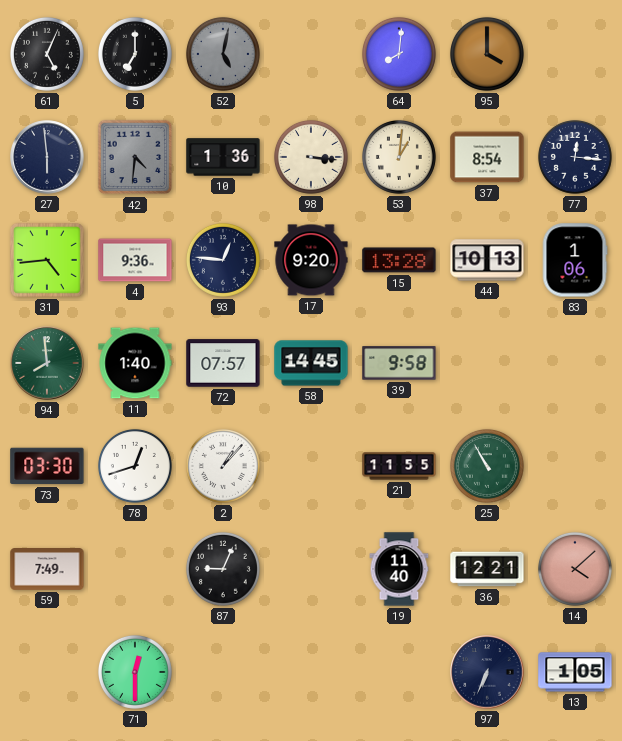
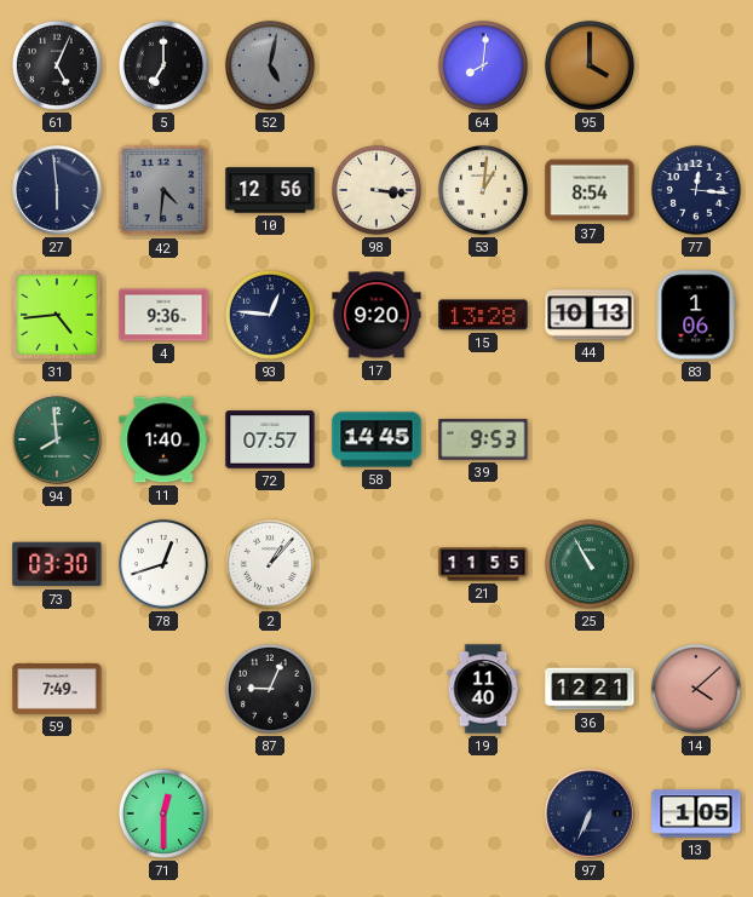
10: 1:36 -> 12:56 (270, 190)
39: 9:58 -> 9:53 (483, 439)
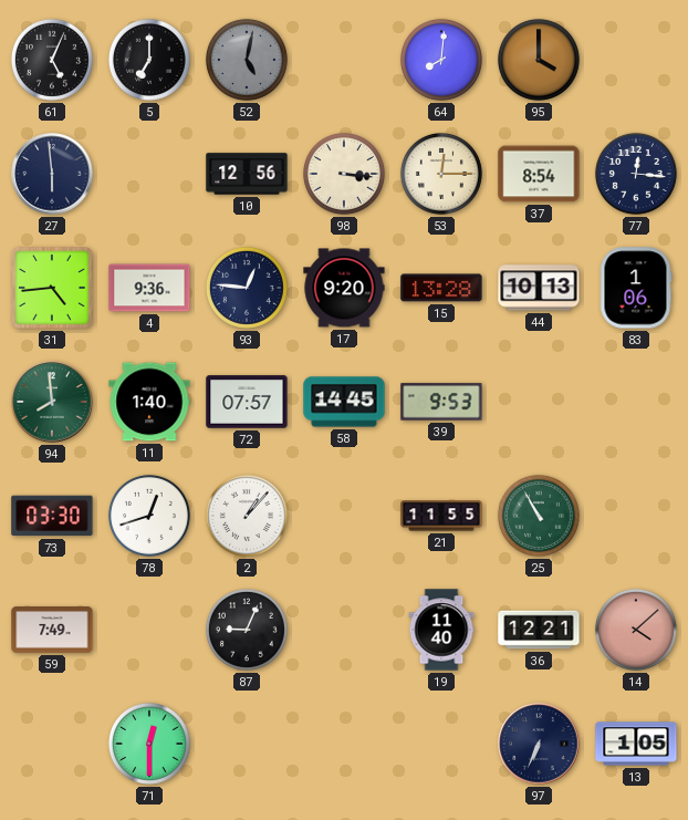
42: 4:31 -> none (163, 190)
53: 1:01 -> 12:15 (441, 174)
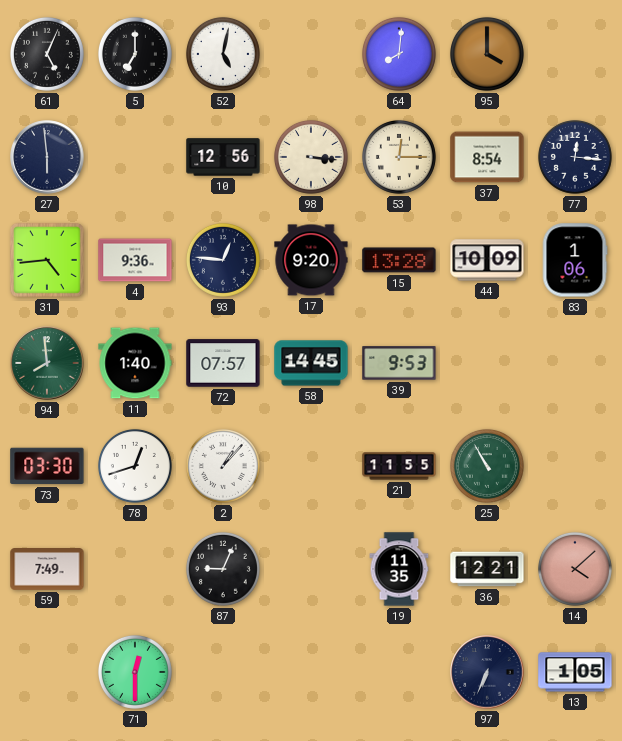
52 dial: grey -> white (223, 54)
44: 10:13 -> 10:09 (487, 260)
19: 11:40 -> 11:35 (399, 569)
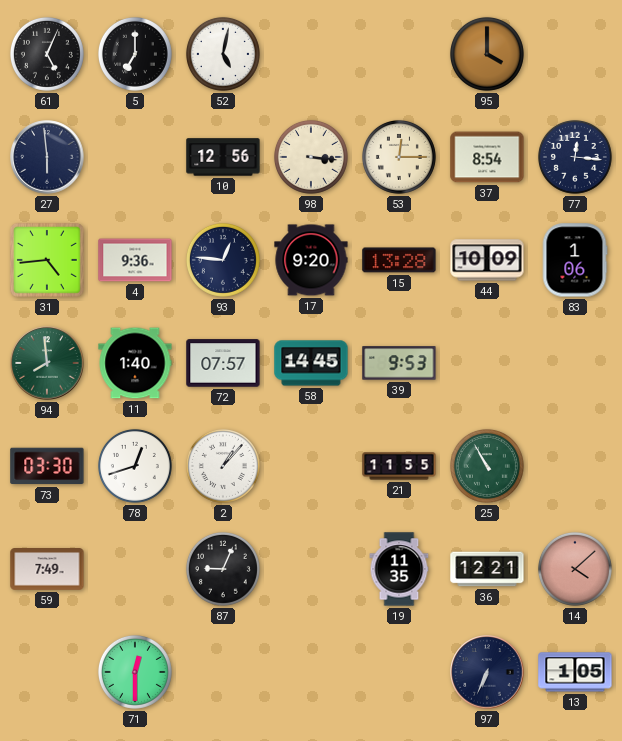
64: 8:01 -> none (399, 54)
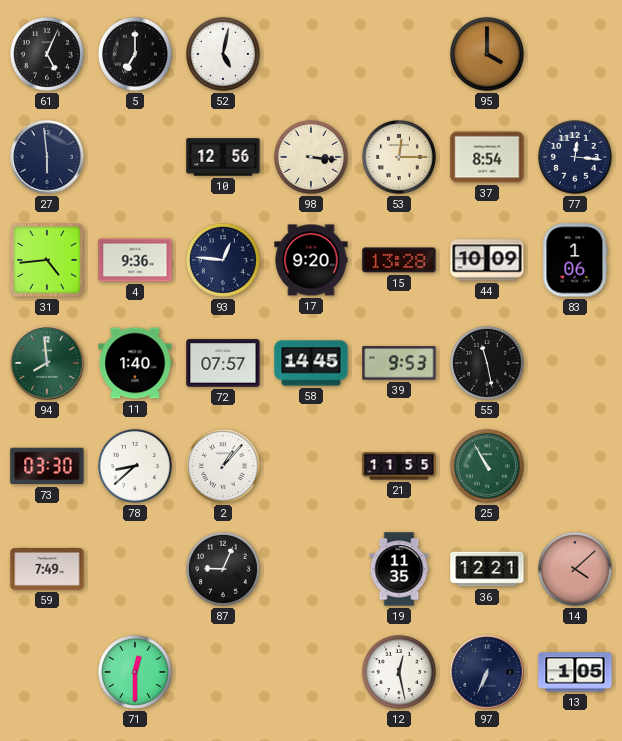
55: none -> 11:28 (487, 363)
78: 12:42 -> 8:38 (135, 466)
12: none -> 12:28 (399, 672)
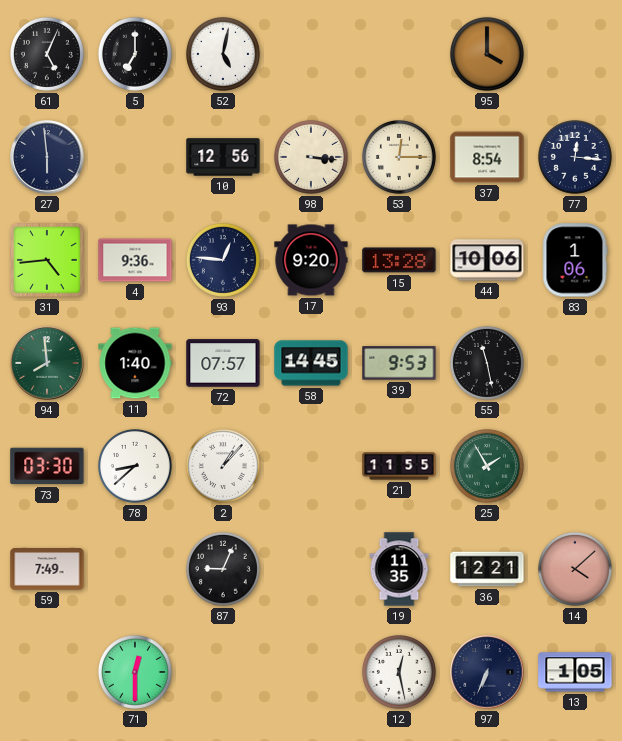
44: 10:09 -> 10:06 (487, 260)
25: 10:55 -> 1:55 (487, 466)
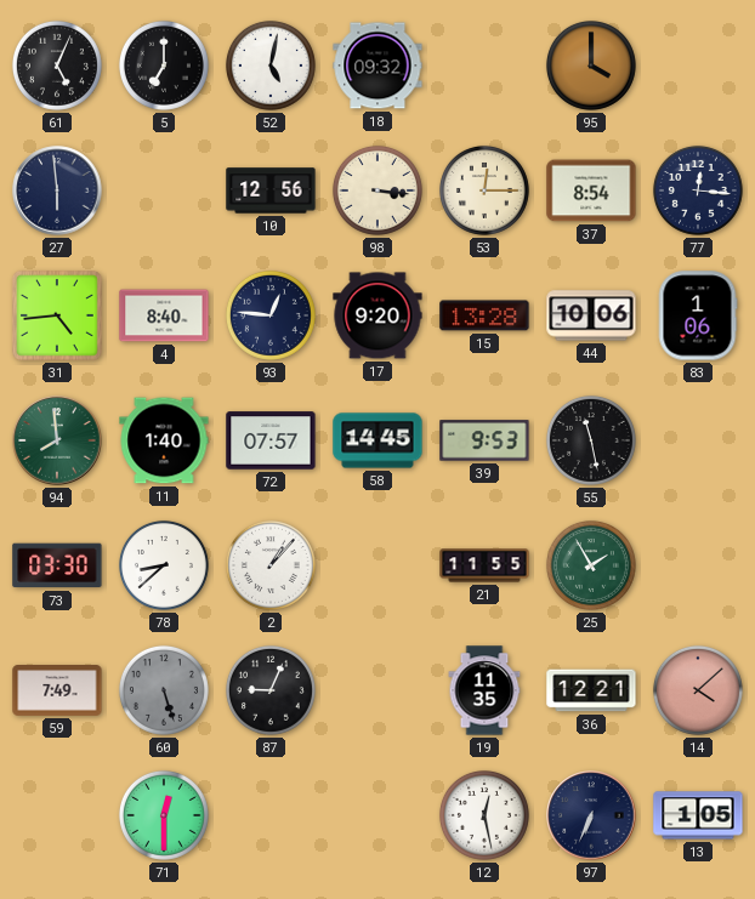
18: none -> 09:32 (377, 66)
4: 9:36 -> 8:40 (164, 315)
60: none -> 5:27 (164, 690)
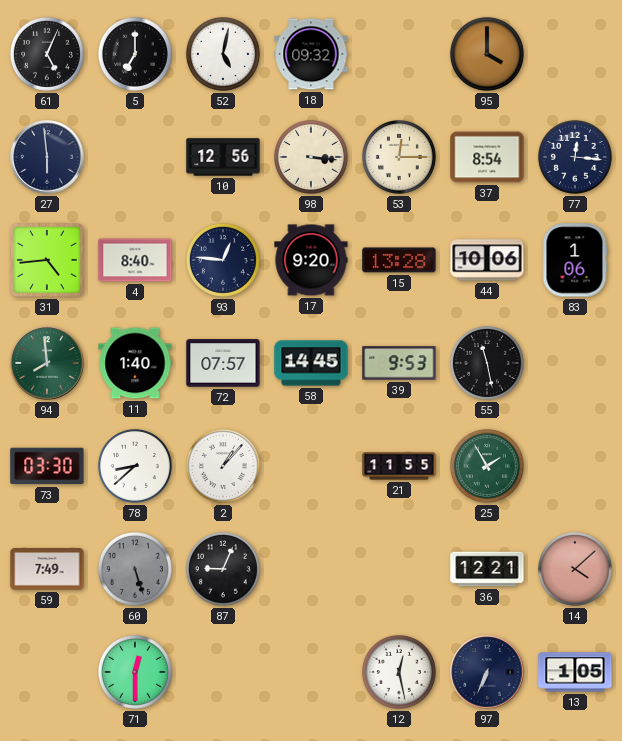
19: 11:35 -> none (484, 690)
